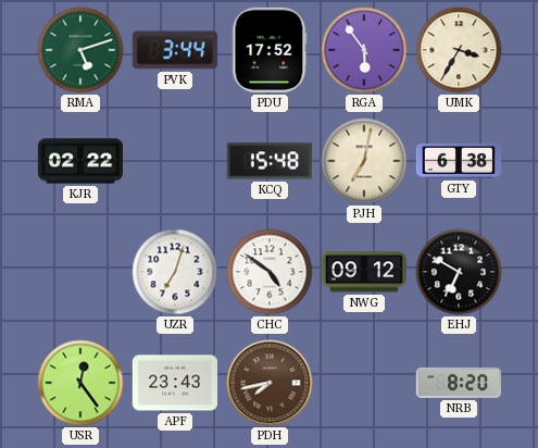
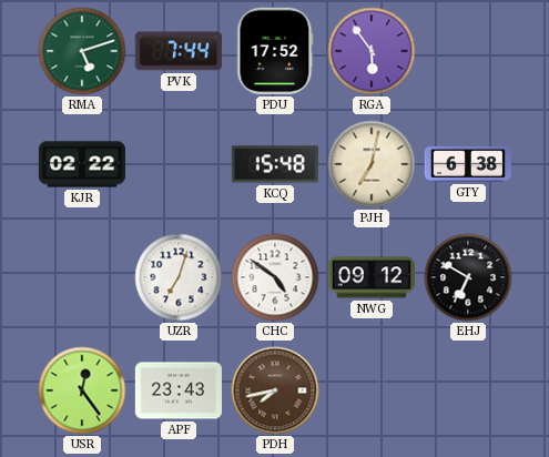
PVK: 3:44 -> 7:44 (179, 51)
UMK: 3:35 -> none (459, 50)
NRB: 8:20 -> none (458, 383)
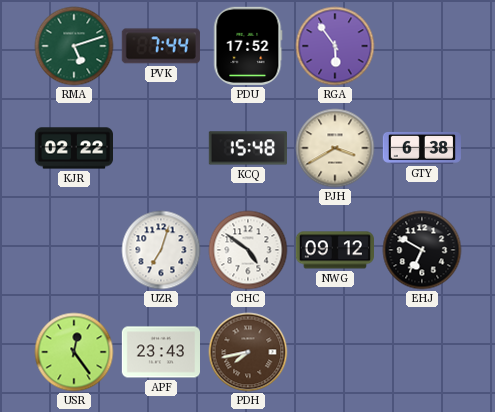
PJH: 7:02 -> 3:40 (335, 148)
